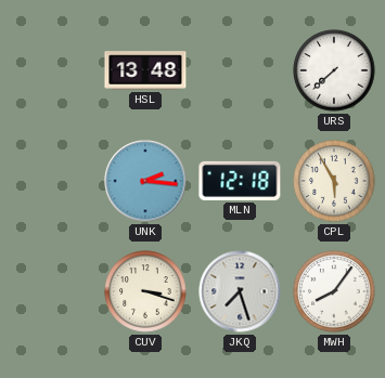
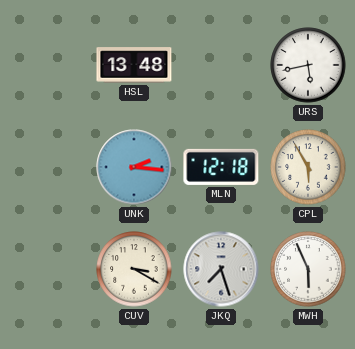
URS: 7:38 -> 5:43 (308, 65)
CUV: 3:18 -> 3:20 (134, 269)
MWH: 8:06 -> 5:56 (308, 269)
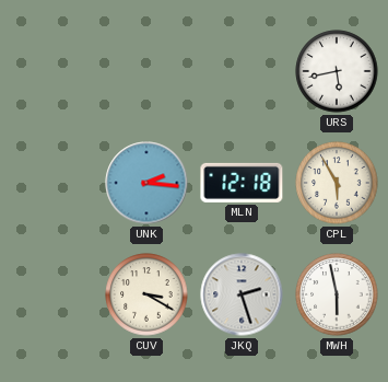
HSL: 13:48 -> none (134, 65)
JKQ: 7:27 -> 2:27 (242, 294)
MWH: 5:56 -> 5:58 (337, 294)
